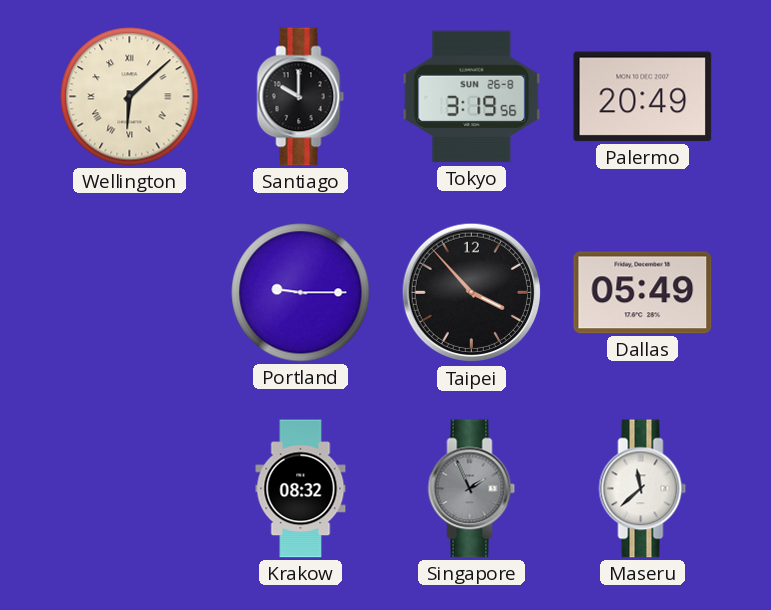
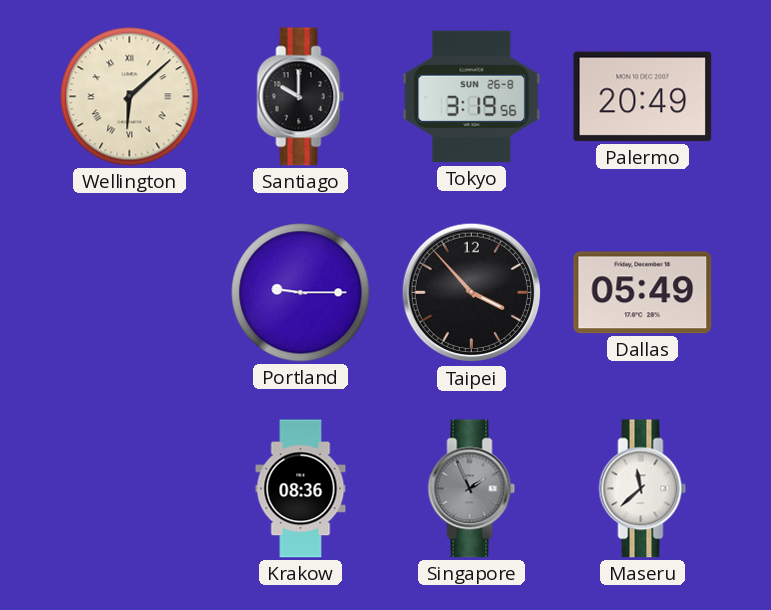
Krakow: 08:32 -> 08:36 (301, 489)
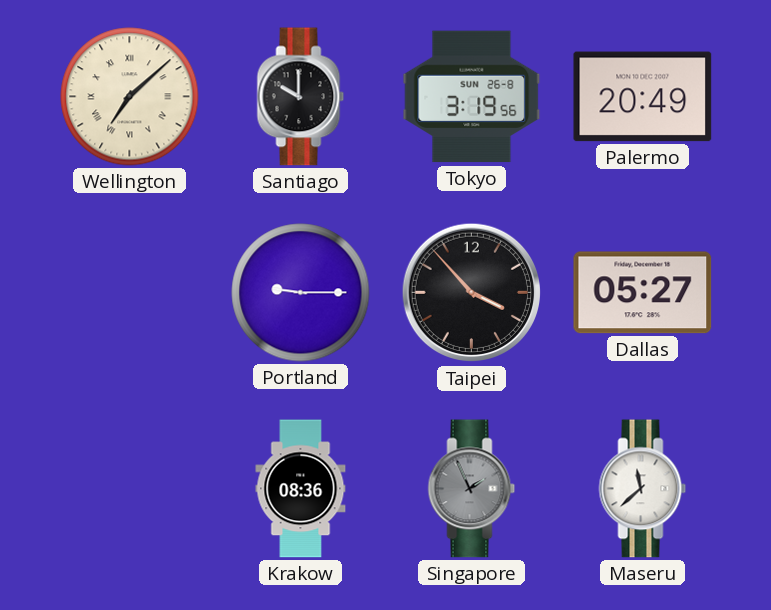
Wellington: 6:08 -> 7:08 (130, 97)
Dallas: 05:49 -> 05:27 (643, 293)
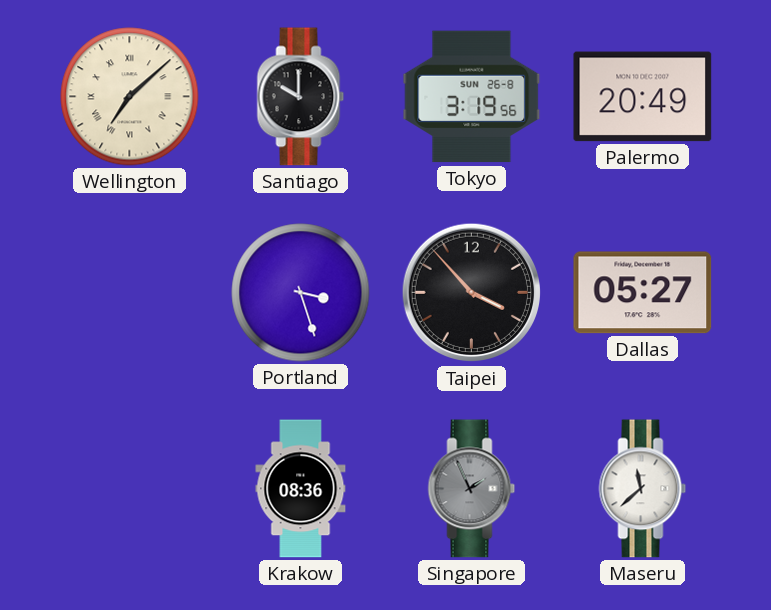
Portland: 9:15 -> 3:27 (301, 293)
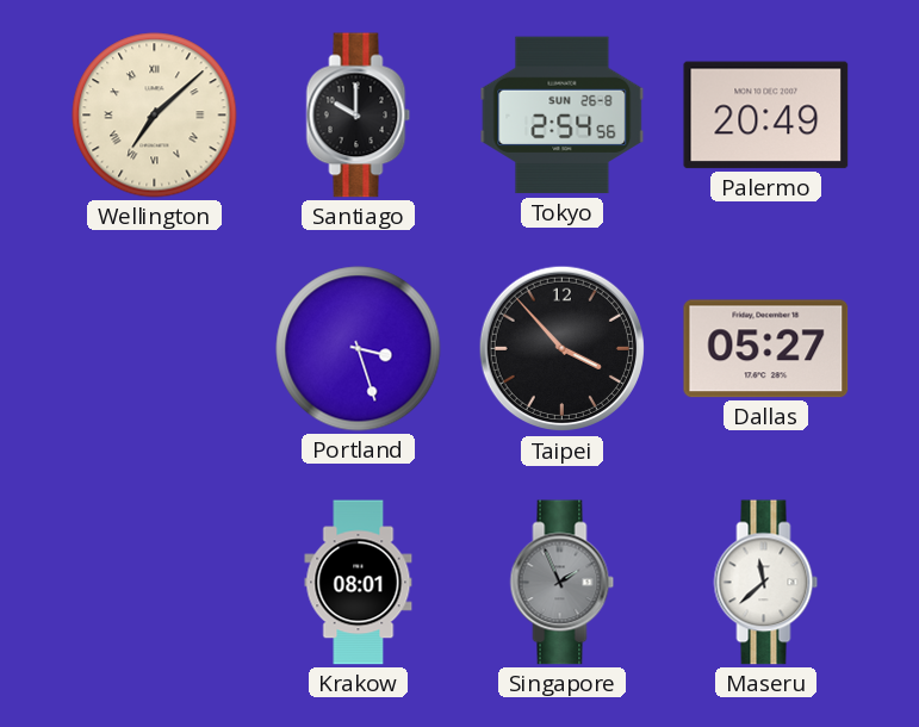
Tokyo: 3:19 -> 2:54 (563, 116)
Krakow: 08:36 -> 08:01 (359, 583)
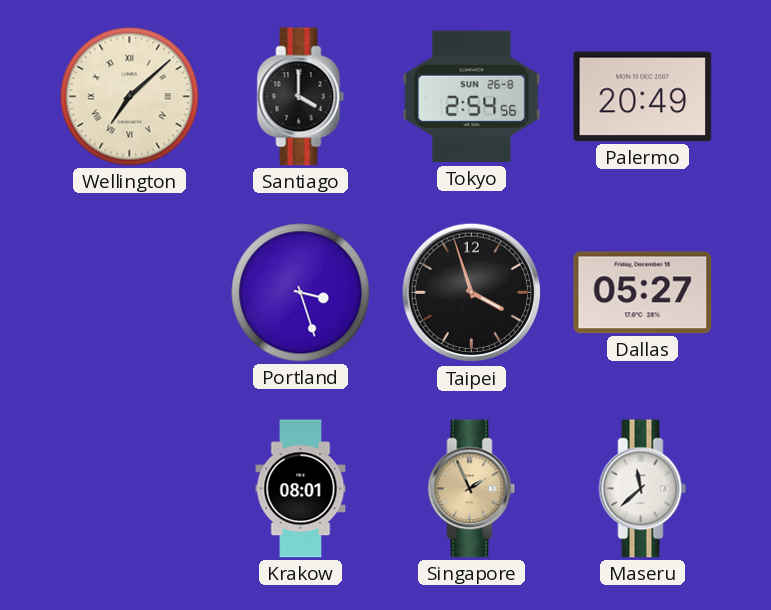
Santiago: 10:00 -> 4:00 (301, 97)
Taipei: 3:53 -> 3:57 (472, 293)
Singapore dial: grey -> champagne (472, 489)
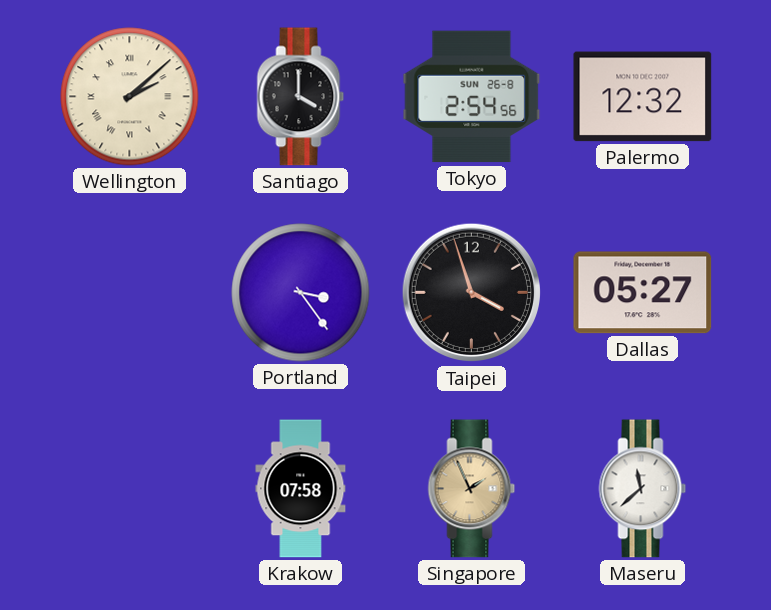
Wellington: 7:08 -> 2:08 (130, 97)
Palermo: 20:49 -> 12:32 (643, 97)
Portland: 3:27 -> 3:24 (301, 293)
Krakow: 08:01 -> 07:58 (301, 489)
